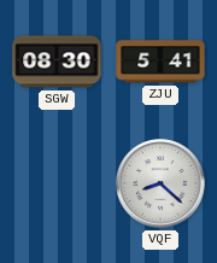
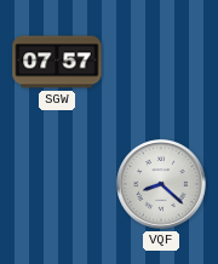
SGW: 08:30 -> 07:57 (57, 62)
ZJU: 5:41 -> none (160, 62)
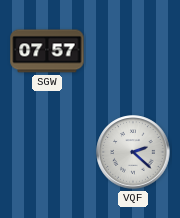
VQF: 8:22 -> 2:22 (133, 152)
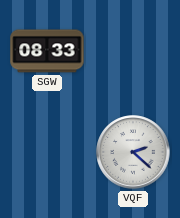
SGW: 07:57 -> 08:33 (47, 51)
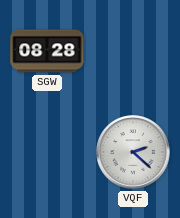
SGW: 08:33 -> 08:28 (47, 51)
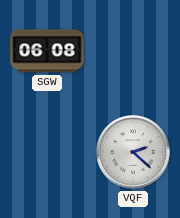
SGW: 08:28 -> 06:08 (47, 51)
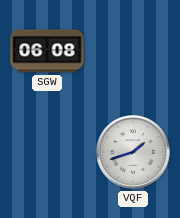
VQF: 2:22 -> 1:42 (133, 152)
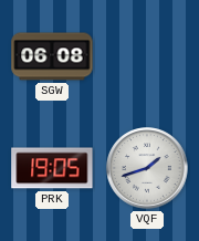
PRK: none -> 19:05 (52, 168)
